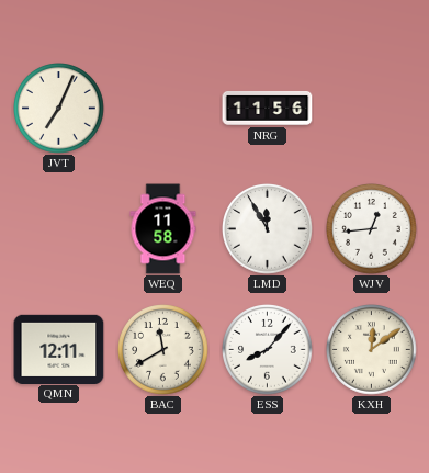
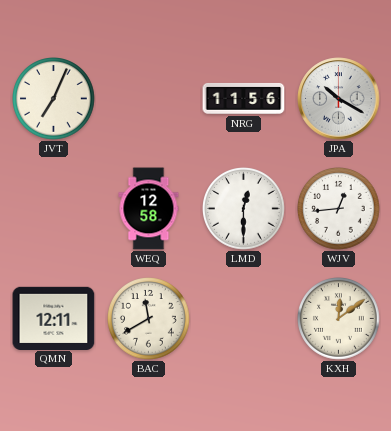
JPA: none -> 10:20 (339, 99)
WEQ: 11:58 -> 12:58 (149, 209)
LMD: 11:55 -> 12:30 (244, 209)
ESS: 8:07 -> none (268, 350)
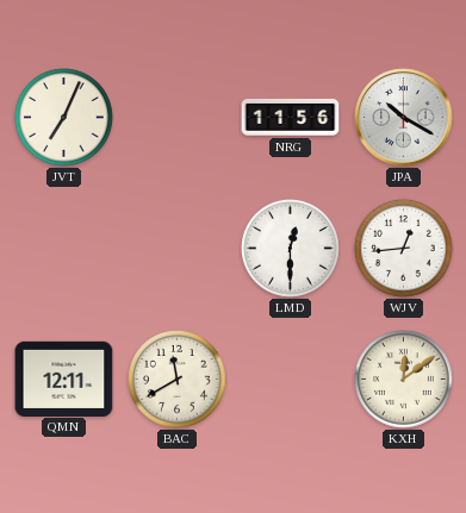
WEQ: 12:58 -> none (149, 209)
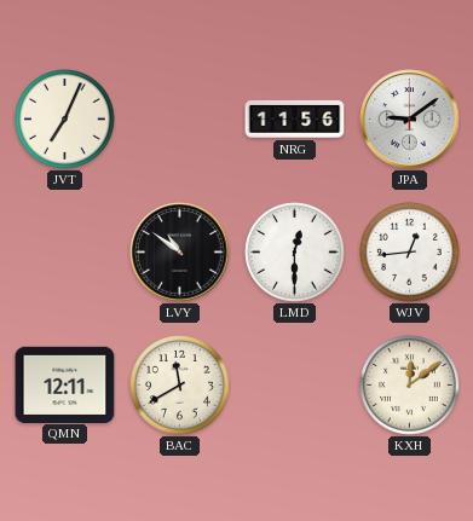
JPA: 10:20 -> 9:09 (410, 120)
LVY: none -> 10:51 (180, 253)
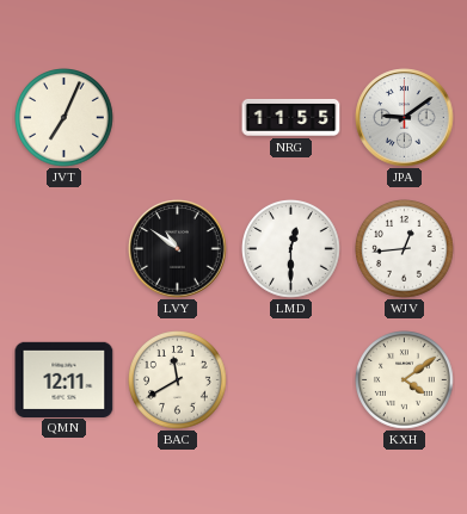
NRG: 11:56 -> 11:55 (291, 117)
KXH: 12:09 -> 4:09 (405, 380)
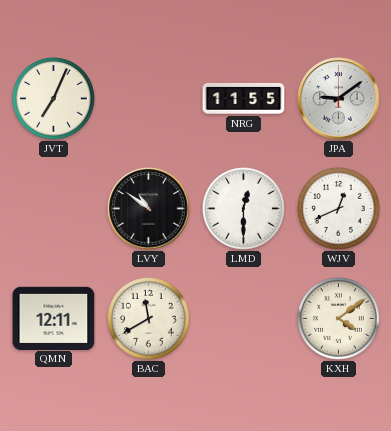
WJV: 12:44 -> 12:41 (339, 209)
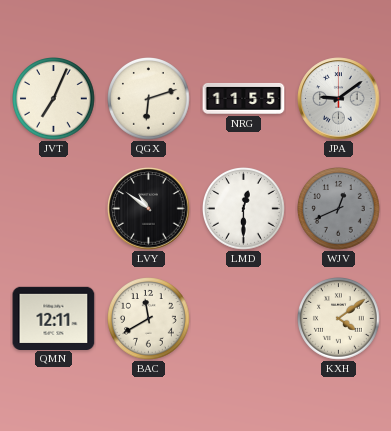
QGX: none -> 6:12 (149, 99)
WJV dial: white -> grey (339, 209)
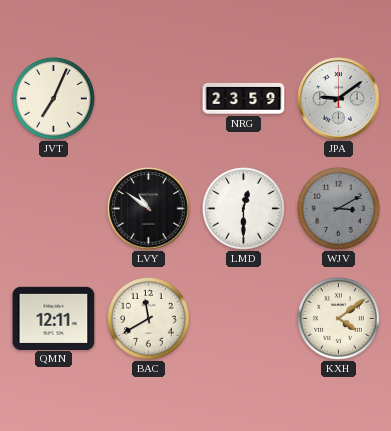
QGX: 6:12 -> none (149, 99)
NRG: 11:55 -> 23:59 (244, 98)
WJV: 12:41 -> 3:10 (339, 209)
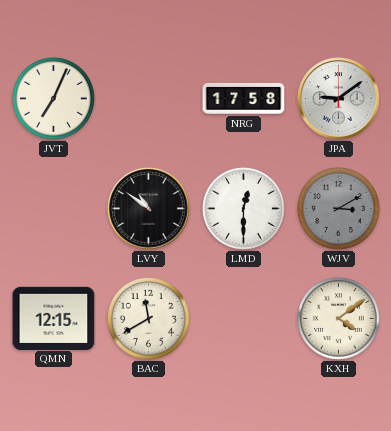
NRG: 23:59 -> 17:58 (244, 98)
QMN: 12:11 -> 12:15 (54, 318)
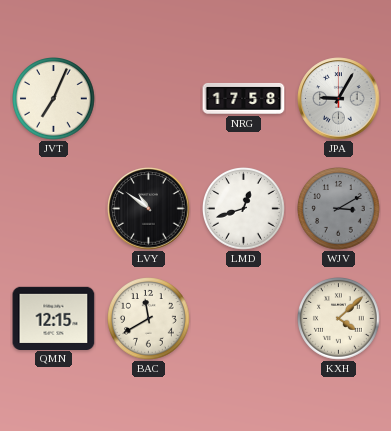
JPA: 9:09 -> 9:05 (339, 99)
LMD: 12:30 -> 12:42 (244, 209)
KXH: 4:09 -> 4:08 (339, 319)
